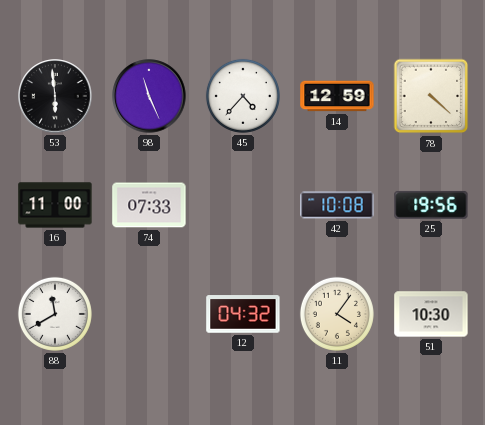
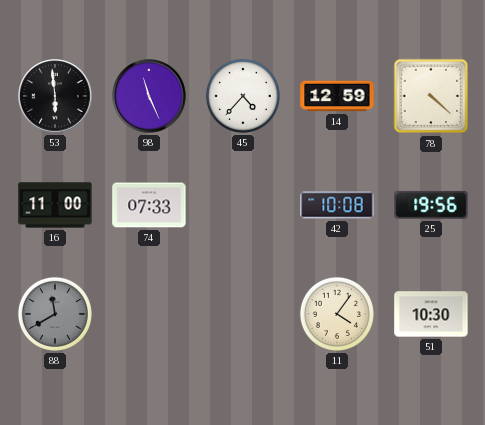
88 dial: white -> grey (55, 314)
12: 04:32 -> none (243, 314)
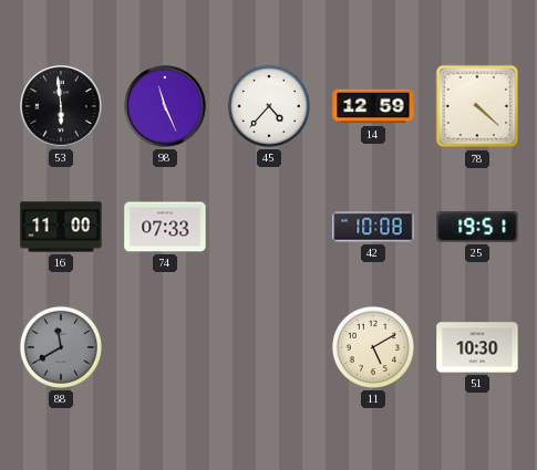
25: 19:56 -> 19:51 (477, 227)
11: 4:06 -> 5:10 (373, 347)
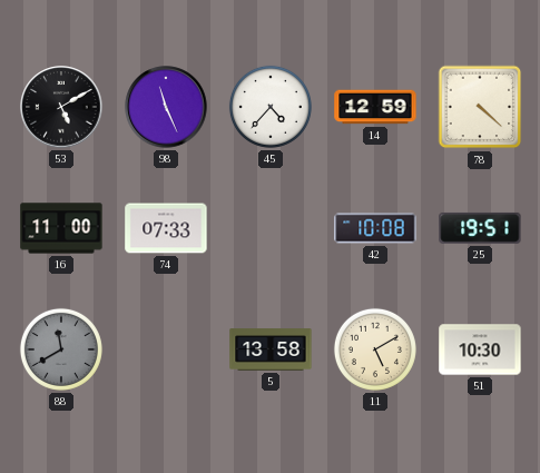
53: 5:59 -> 5:10 (61, 107)
5: none -> 13:58 (271, 349)
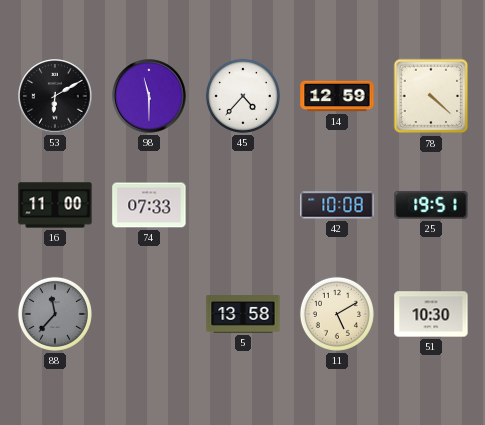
53: 5:10 -> 6:10 (55, 96)
98: 11:26 -> 11:30 (149, 96)
88: 11:40 -> 11:37 (55, 314)
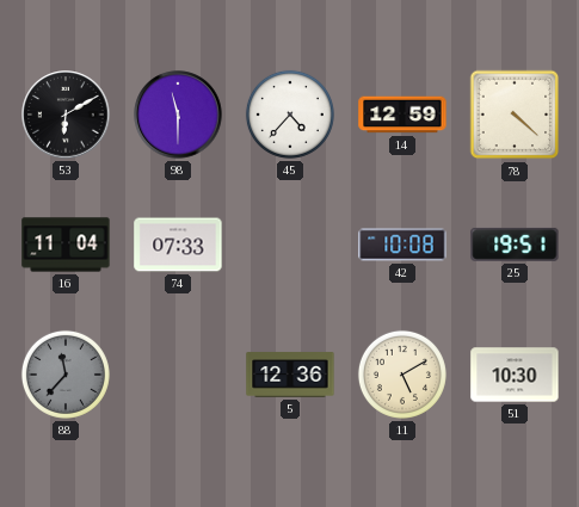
16: 11:00 -> 11:04 (66, 245)
5: 13:58 -> 12:36 (290, 375)
